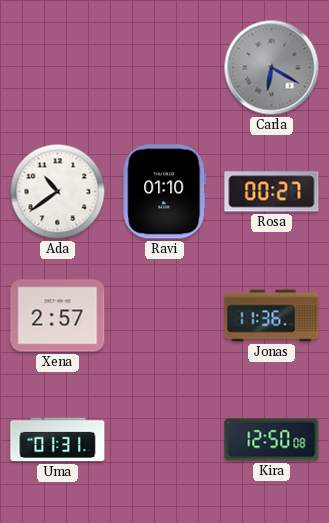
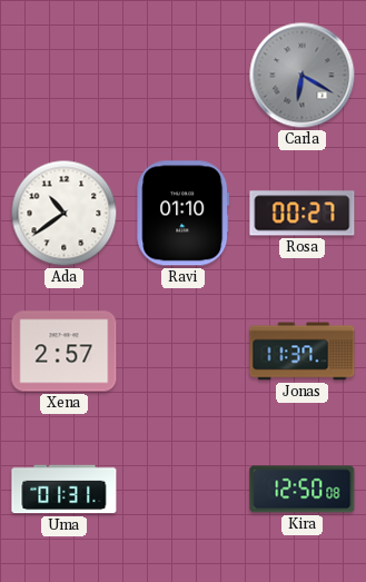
Jonas: 11:36 -> 11:37 (303, 352)
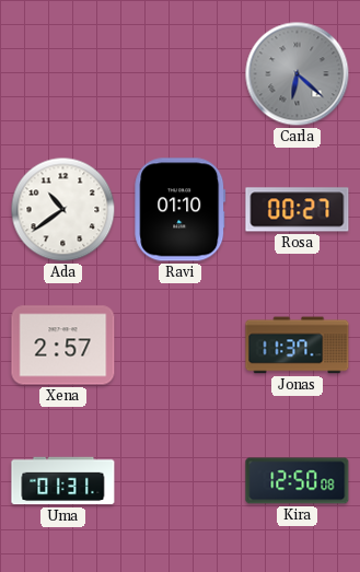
Carla: 6:20 -> 6:22 (298, 74)
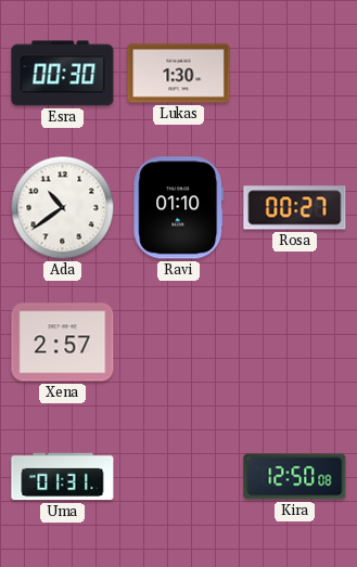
Esra: none -> 00:30 (63, 74)
Lukas: none -> 1:30 (179, 74)
Carla: 6:22 -> none (298, 74)
Jonas: 11:37 -> none (298, 346)
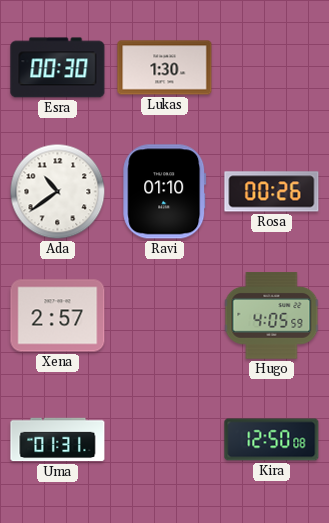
Rosa: 00:27 -> 00:26 (272, 192)
Hugo: none -> 4:05 (272, 316)
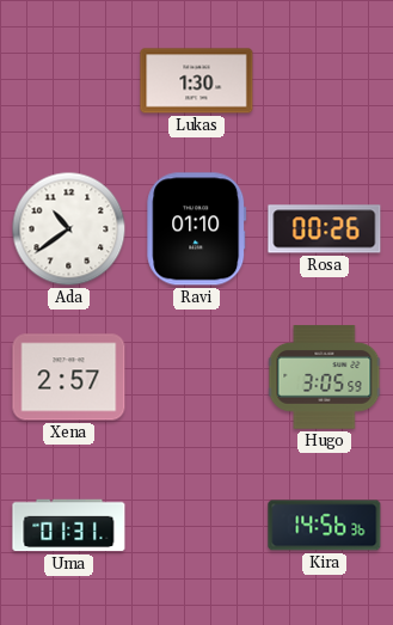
Esra: 00:30 -> none (58, 68)
Hugo: 4:05 -> 3:05 (325, 378)
Kira: 12:50 -> 14:56 (325, 526)
